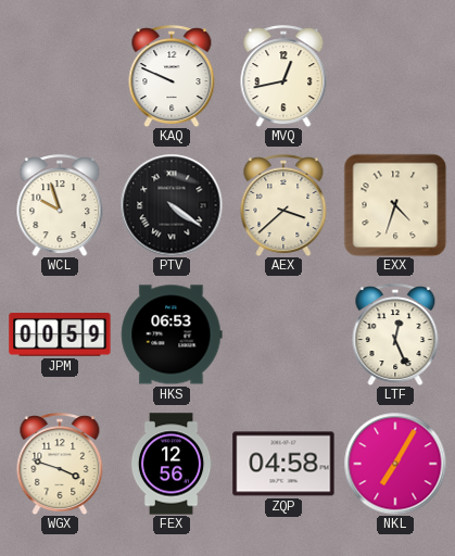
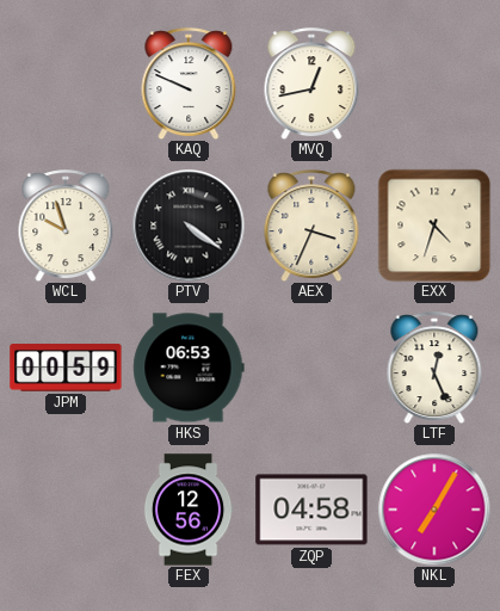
AEX: 3:38 -> 3:34 (311, 226)
WGX: 3:48 -> none (60, 464)
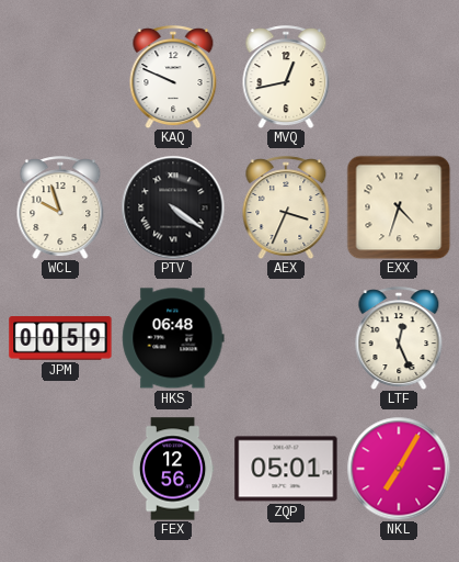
HKS: 06:53 -> 06:48 (173, 338)
ZQP: 04:58 -> 05:01 (286, 469)
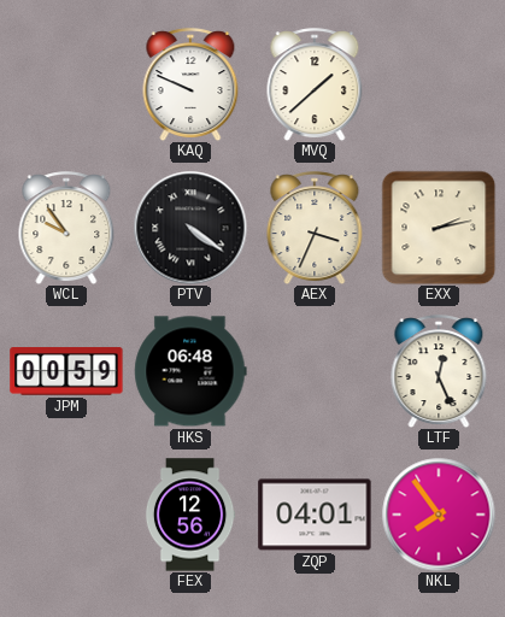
MVQ: 12:43 -> 1:38 (315, 84)
WCL: 9:57 -> 9:54 (66, 228)
EXX: 4:33 -> 2:13 (439, 228)
ZQP: 05:01 -> 04:01 (315, 515)
NKL: 7:05 -> 7:54 (439, 515)
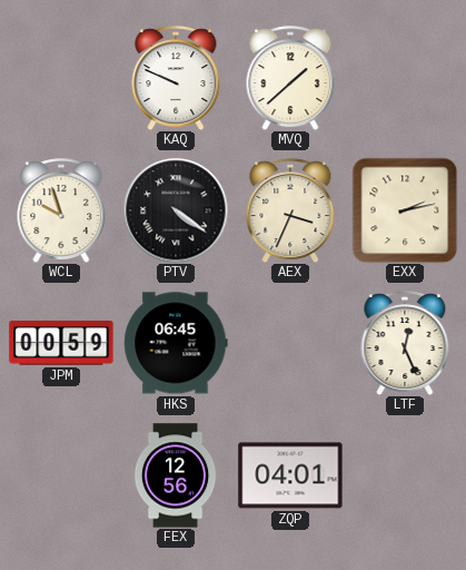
WCL: 9:54 -> 9:57 (61, 210)
HKS: 06:48 -> 06:45 (176, 343)
NKL: 7:54 -> none (439, 515)
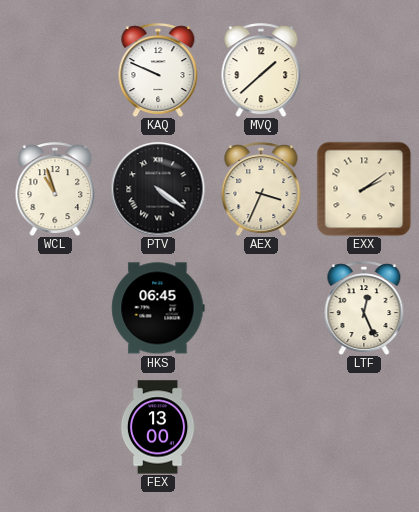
WCL: 9:57 -> 10:57 (55, 189)
EXX: 2:13 -> 2:09 (364, 189)
JPM: 00:59 -> none (61, 343)
FEX: 12:56 -> 13:00 (158, 427)
ZQP: 04:01 -> none (290, 475)
